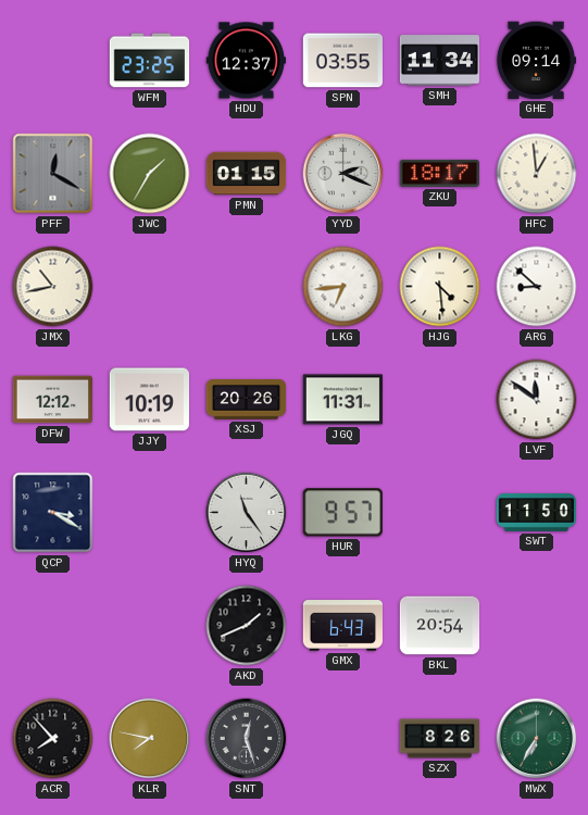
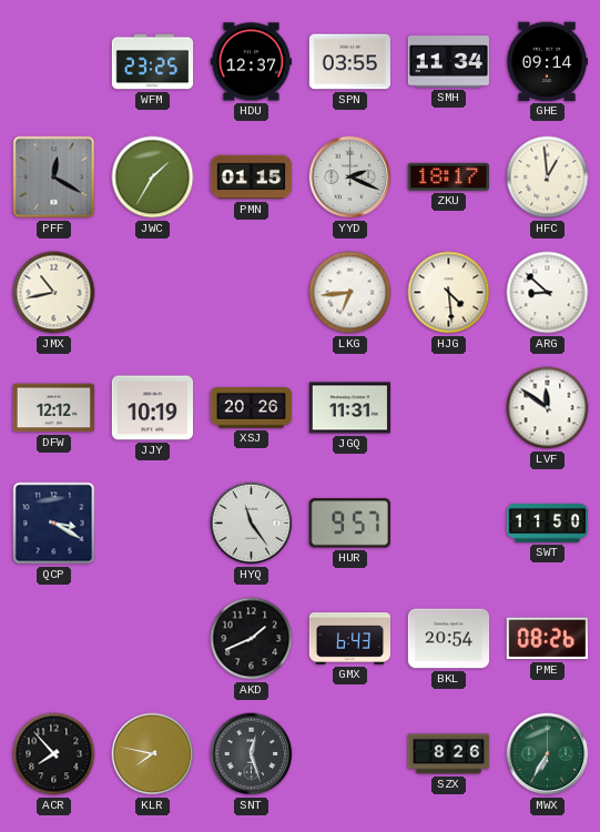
PME: none -> 08:26 (547, 639)
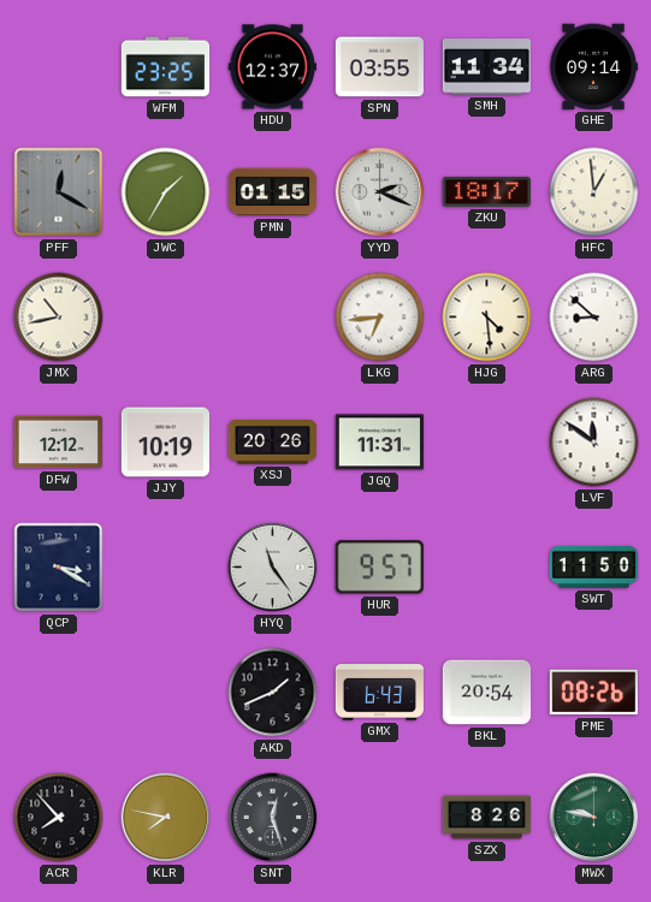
MWX: 6:35 -> 9:47 (594, 818)
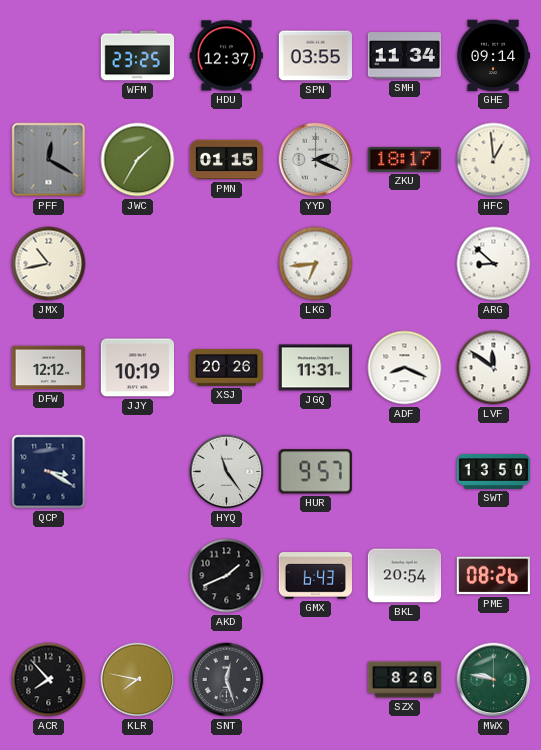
HJG: 4:29 -> none (487, 318)
ADF: none -> 8:19 (405, 368)
SWT: 11:50 -> 13:50 (494, 471)
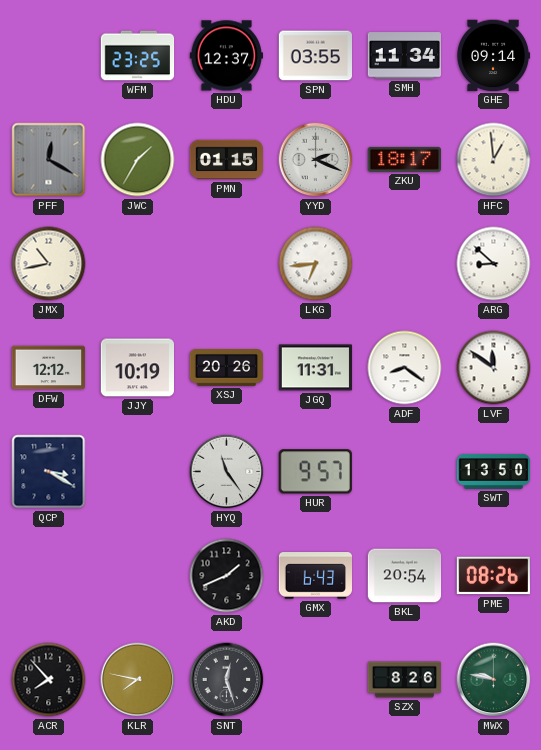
ADF: 8:19 -> 8:21 (405, 368)
